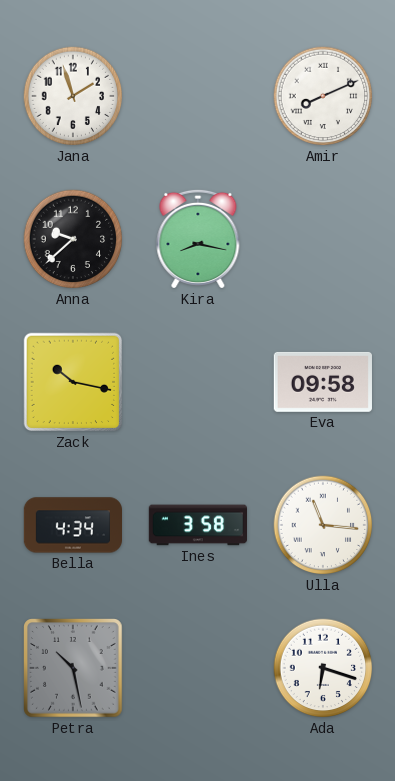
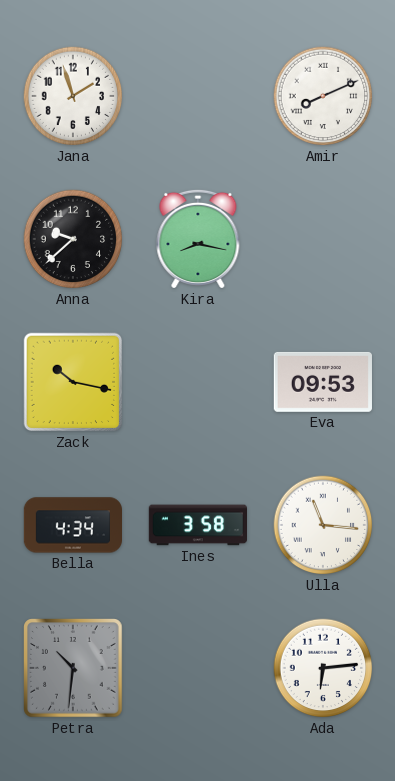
Eva: 09:58 -> 09:53 (323, 382)
Petra: 10:28 -> 10:31 (73, 668)
Ada: 6:18 -> 6:14 (323, 668)
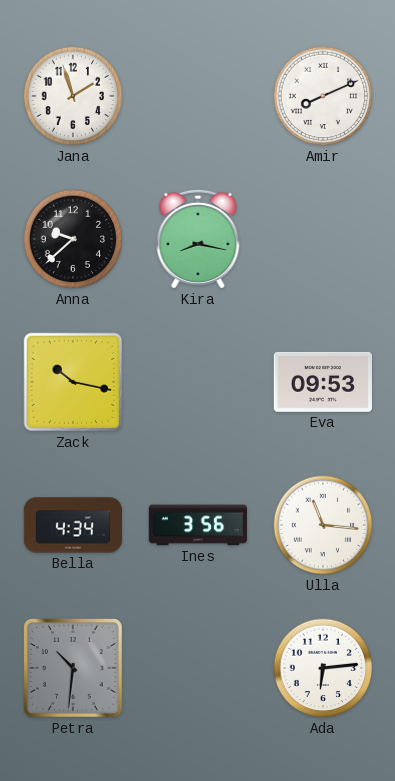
Ines: 3:58 -> 3:56 (197, 525)
